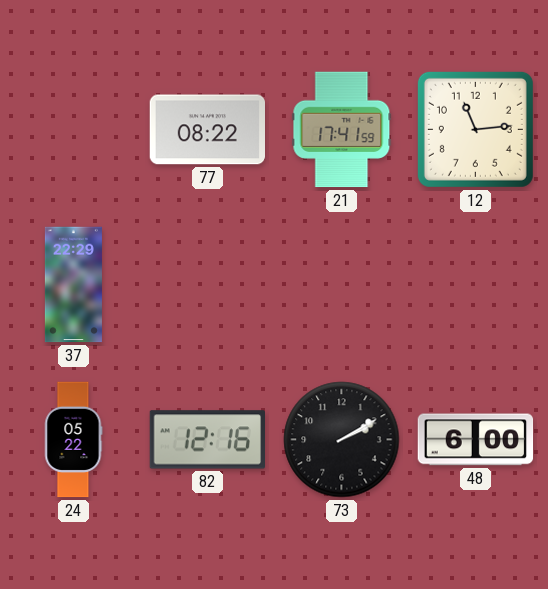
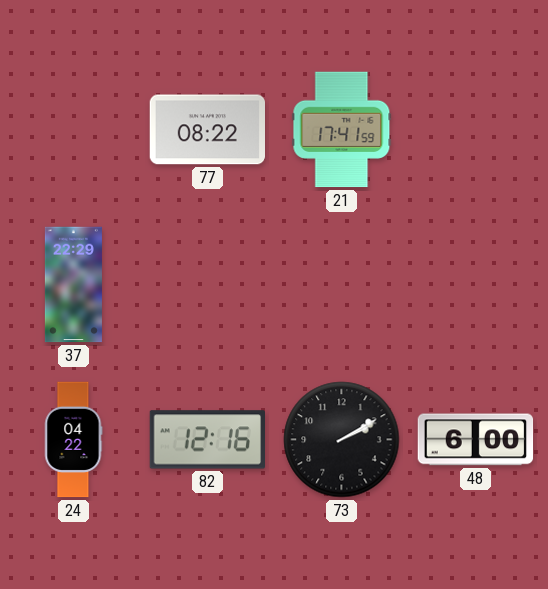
12: 11:14 -> none (475, 129)
24: 05:22 -> 04:22 (73, 440)
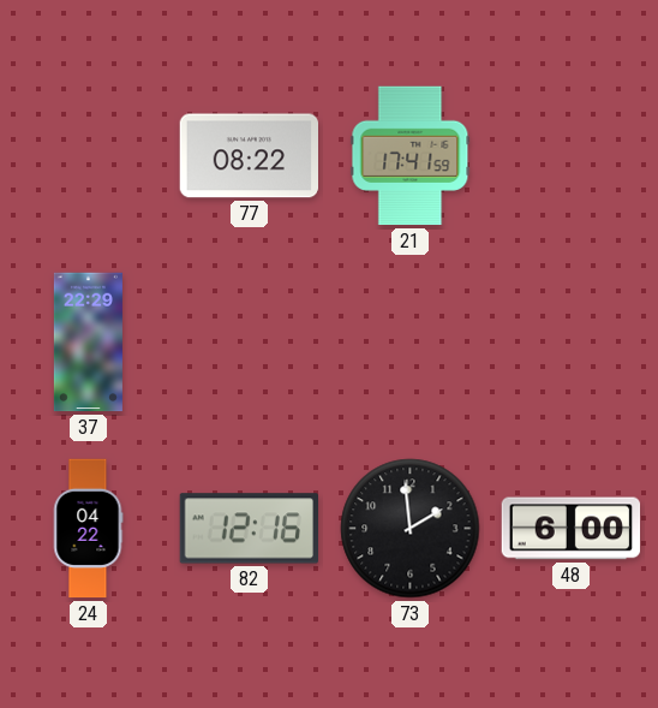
73: 2:10 -> 1:59 (411, 529)
